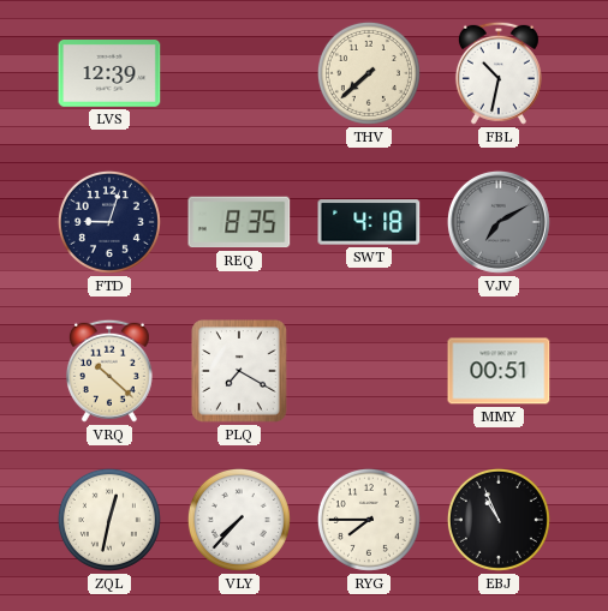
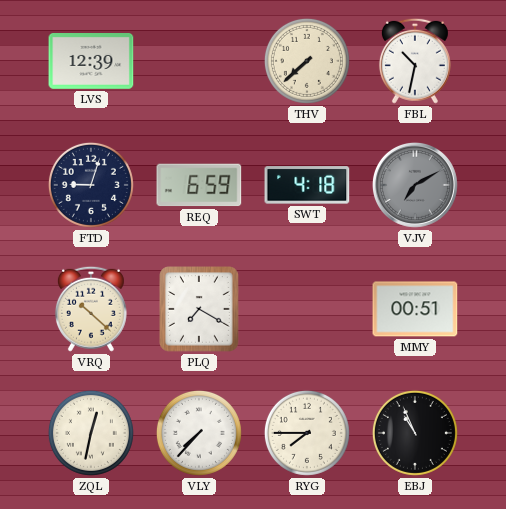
REQ: 8:35 -> 6:59 (199, 185)
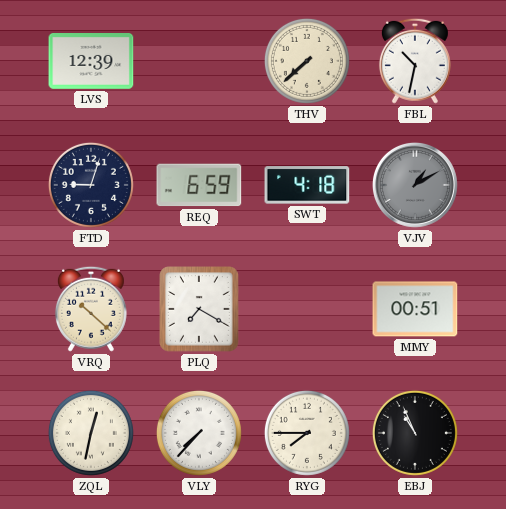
VJV: 7:10 -> 1:10 (415, 185)
